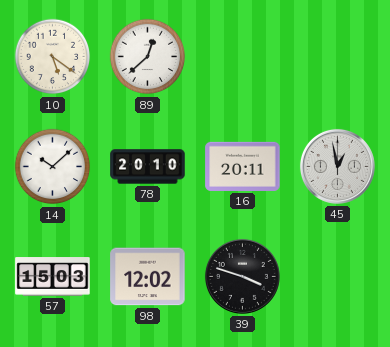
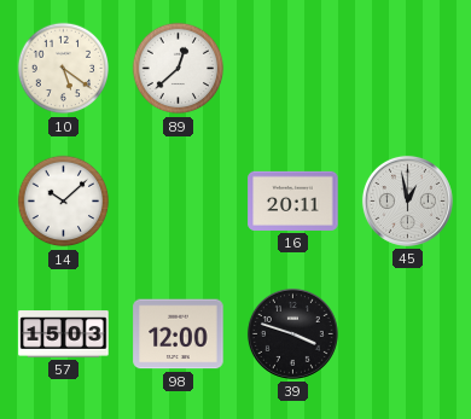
78: 20:10 -> none (148, 167)
98: 12:02 -> 12:00 (179, 334)
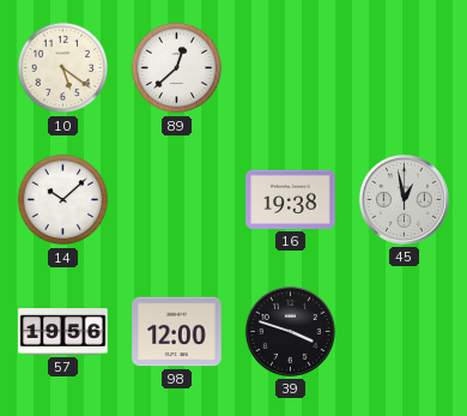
16: 20:11 -> 19:38 (291, 199)
57: 15:03 -> 19:56 (63, 332)
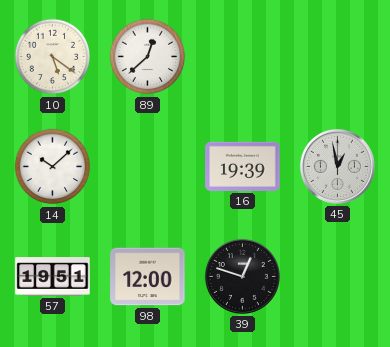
16: 19:38 -> 19:39 (243, 166)
57: 19:56 -> 19:51 (53, 277)
39: 3:48 -> 12:48 (242, 276)
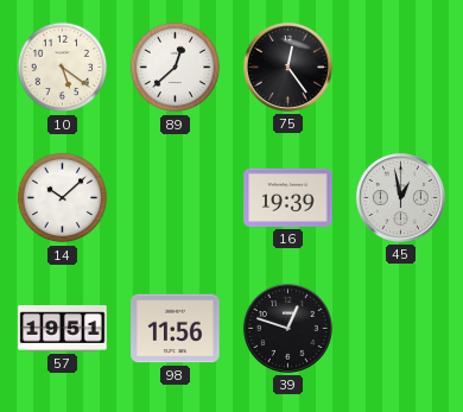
75: none -> 12:24 (287, 66)
98: 12:00 -> 11:56 (176, 329)
